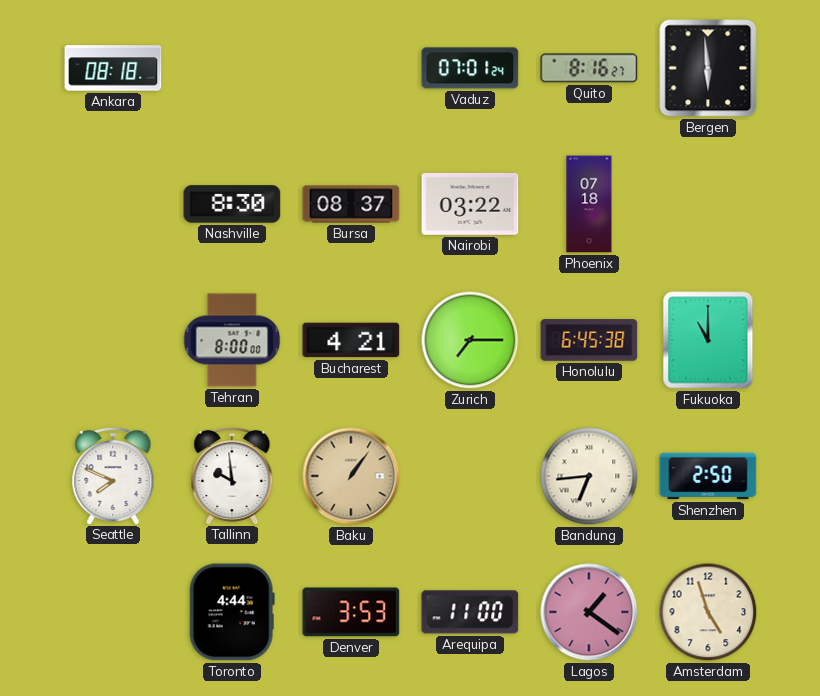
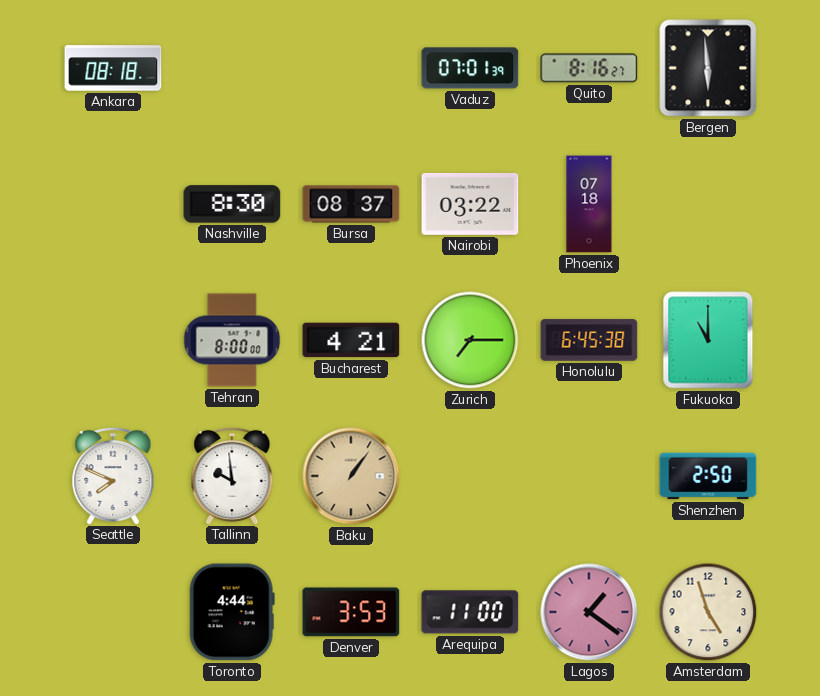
Vaduz: 07:01:24 -> 07:01:39 (470, 68)
Bandung: 6:44 -> none (589, 476)
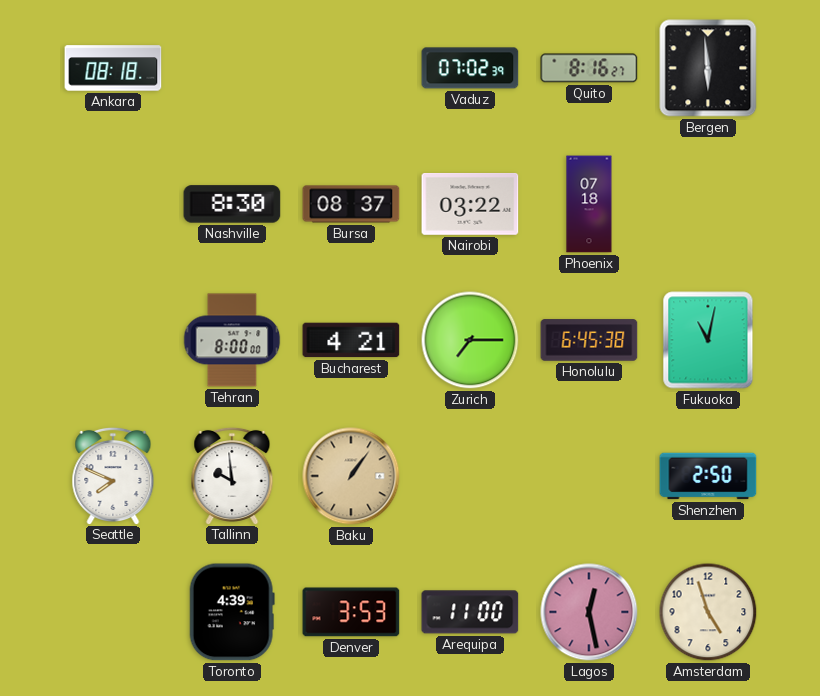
Vaduz: 07:01 -> 07:02 (470, 68)
Fukuoka: 11:00 -> 11:02 (708, 340)
Toronto: 4:44 -> 4:39 (232, 612)
Lagos: 1:21 -> 12:28 (589, 612)
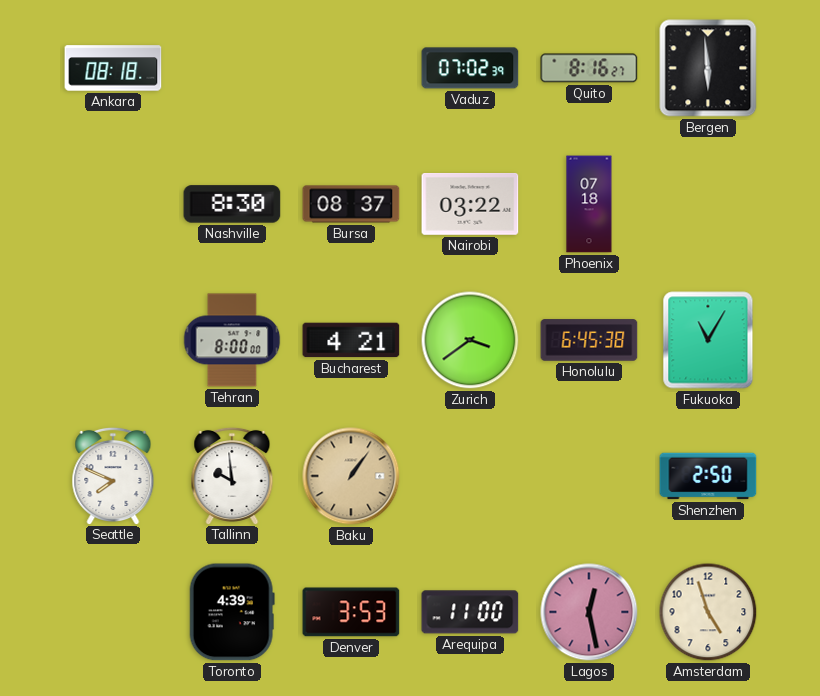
Zurich: 7:15 -> 3:39 (470, 340)
Fukuoka: 11:02 -> 11:05 (708, 340)
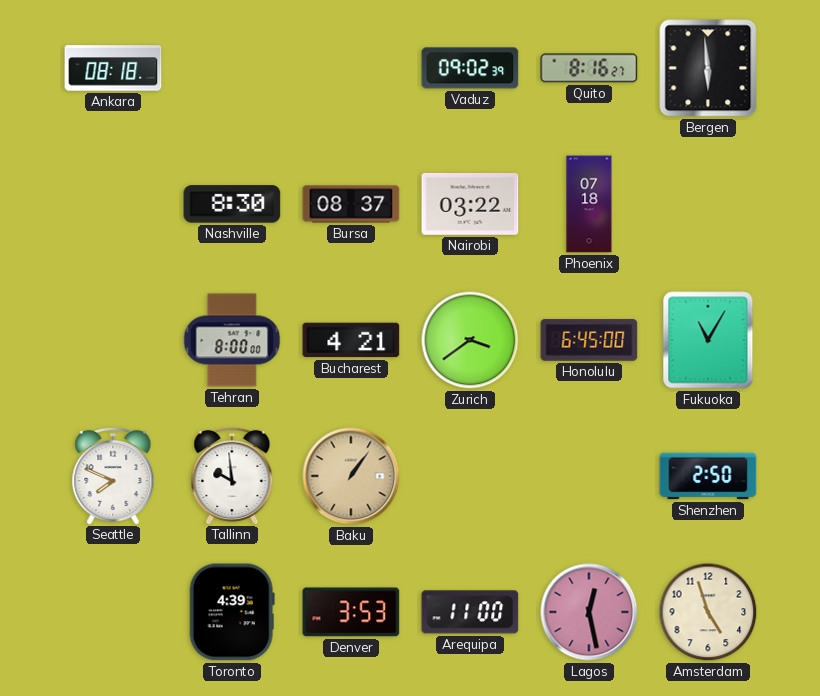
Vaduz: 07:02 -> 09:02 (470, 68)
Honolulu: 6:45:38 -> 6:45:00 (589, 340)
